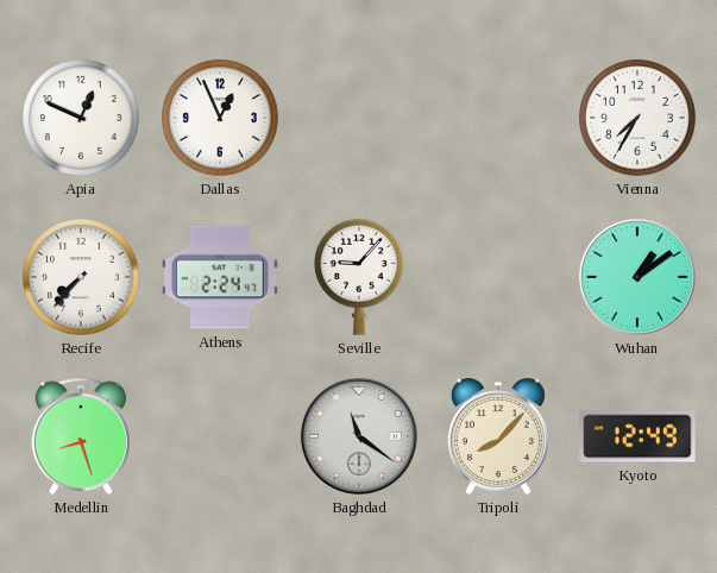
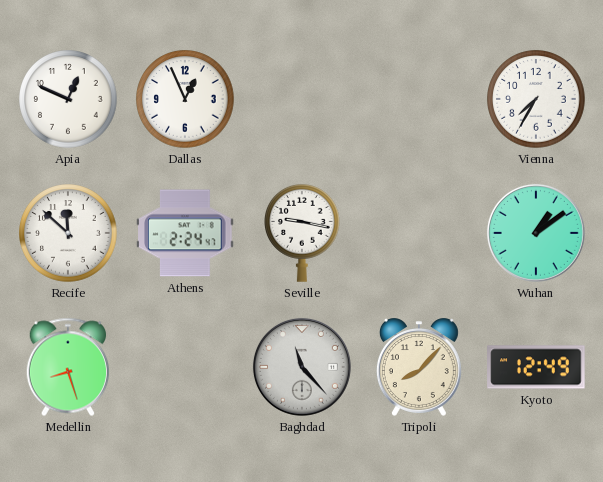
Recife: 7:37 -> 11:52 (68, 233)
Seville: 9:07 -> 9:17 (303, 234)
Baghdad: 11:21 -> 11:23 (302, 367)
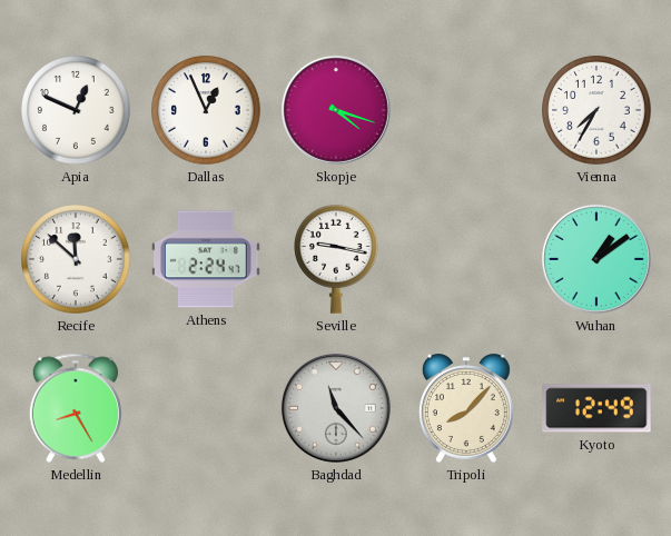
Skopje: none -> 4:18 (336, 110)
Medellin: 8:27 -> 8:25 (75, 408)
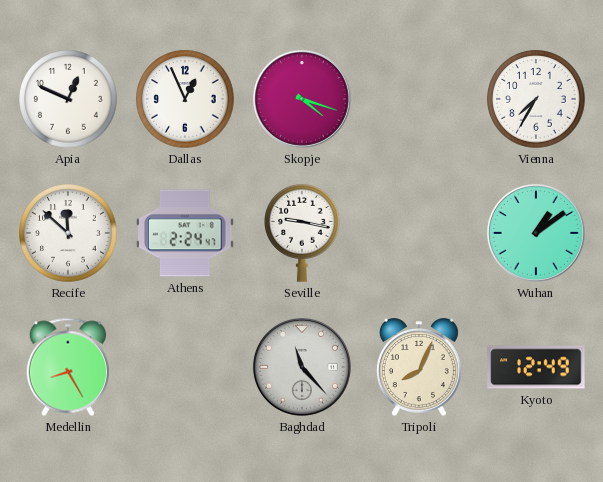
Tripoli: 8:07 -> 8:04 (419, 367)
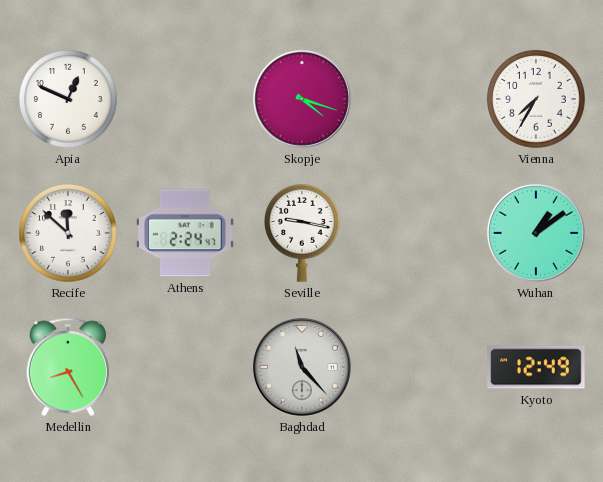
Dallas: 12:56 -> none (185, 99)
Tripoli: 8:04 -> none (419, 367)
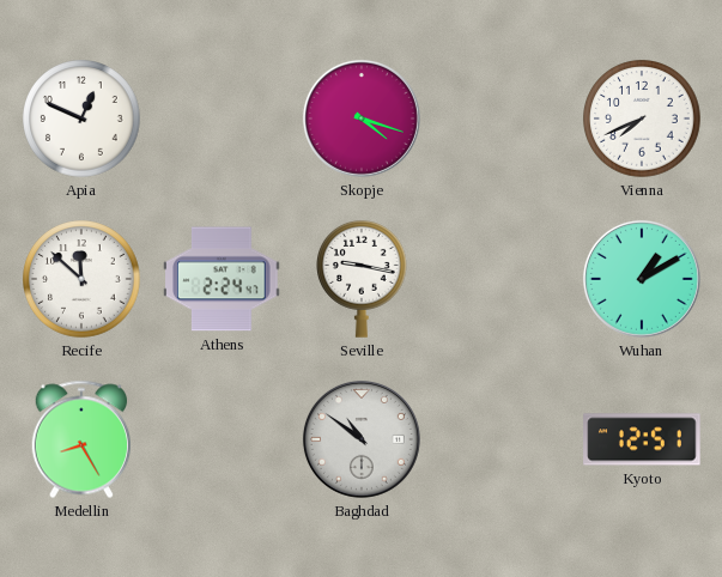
Vienna: 7:35 -> 7:41 (642, 119)
Wuhan: 1:09 -> 1:10 (642, 279)
Baghdad: 11:23 -> 10:51 (362, 439)
Kyoto: 12:49 -> 12:51 (642, 439)
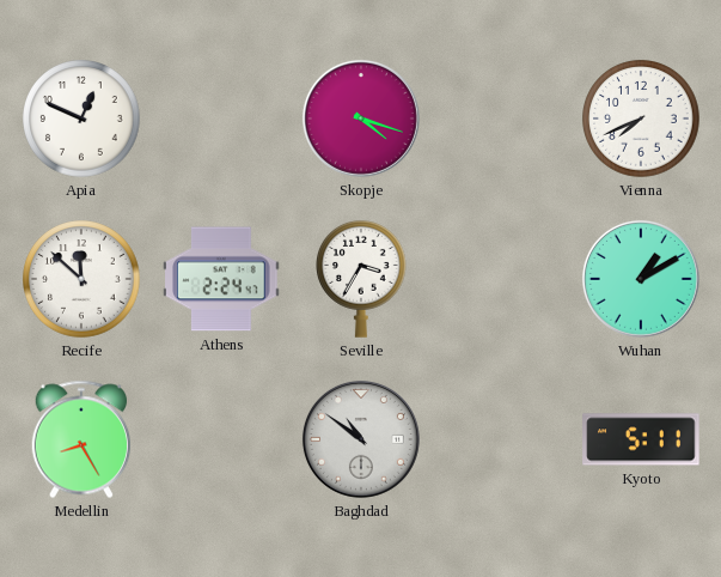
Seville: 9:17 -> 3:35 (362, 280)
Kyoto: 12:51 -> 5:11 (641, 439)
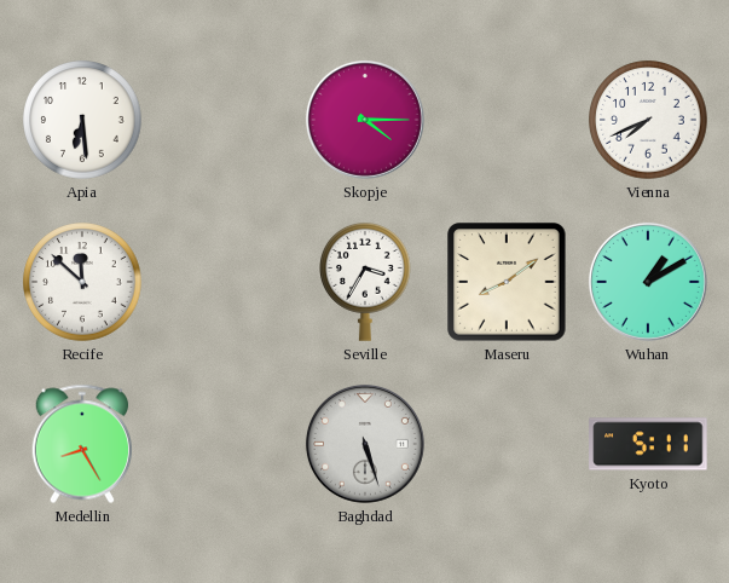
Apia: 12:49 -> 6:29 (82, 120)
Skopje: 4:18 -> 4:15 (365, 120)
Athens: 2:24 -> none (221, 279)
Maseru: none -> 8:09 (507, 282)
Baghdad: 10:51 -> 5:27 (365, 444)
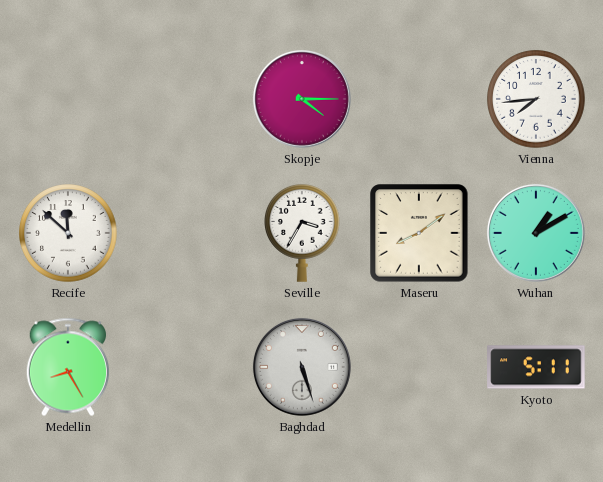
Apia: 6:29 -> none (82, 120)
Vienna: 7:41 -> 7:44 (536, 99)
